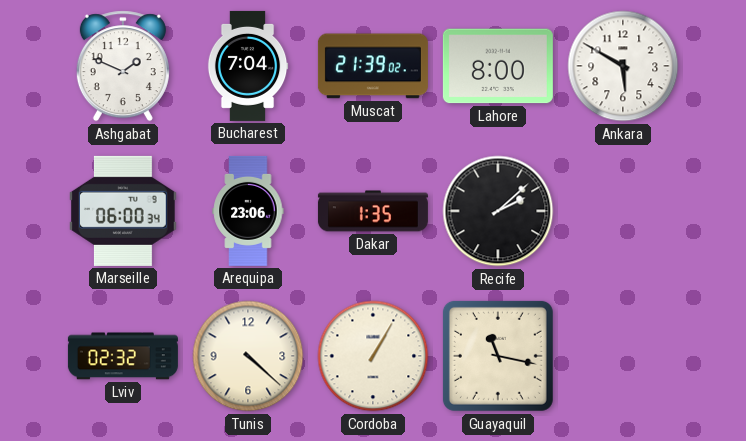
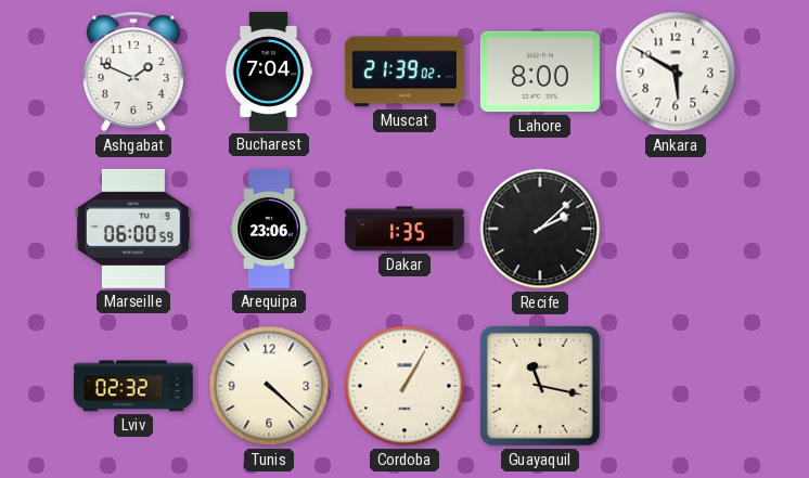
Marseille: 06:00:34 -> 06:00:59 (133, 229)
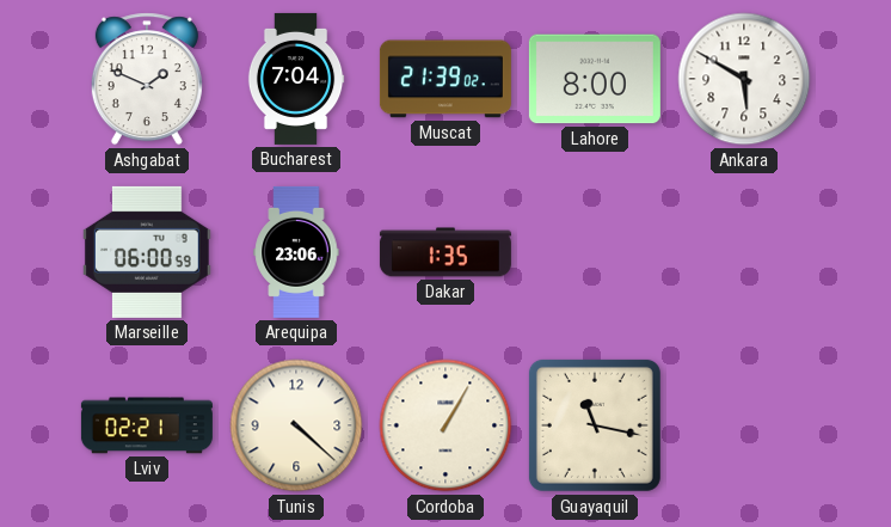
Recife: 2:08 -> none (540, 229)
Lviv: 02:32 -> 02:21 (147, 425)
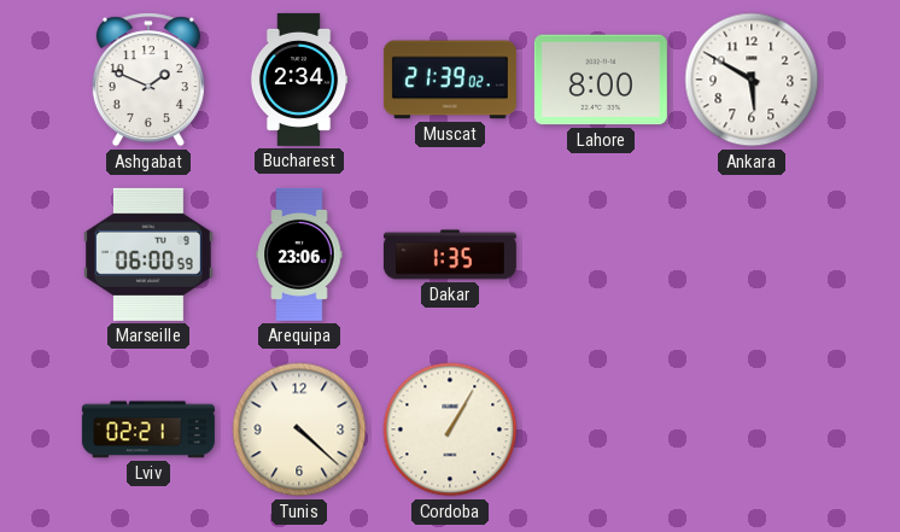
Bucharest: 7:04 -> 2:34 (299, 80)
Guayaquil: 11:17 -> none (595, 425)
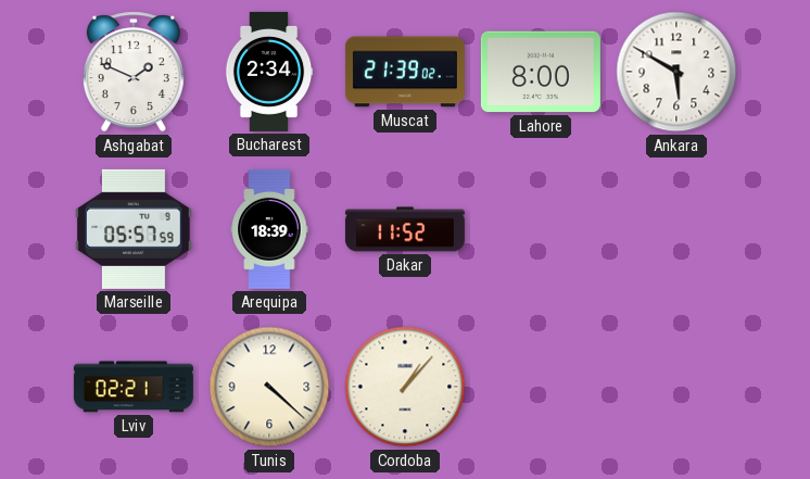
Marseille: 06:00 -> 05:57 (134, 229)
Arequipa: 23:06 -> 18:39 (269, 229)
Dakar: 1:35 -> 11:52 (405, 229)
Cordoba: 1:05 -> 1:07 (405, 387)
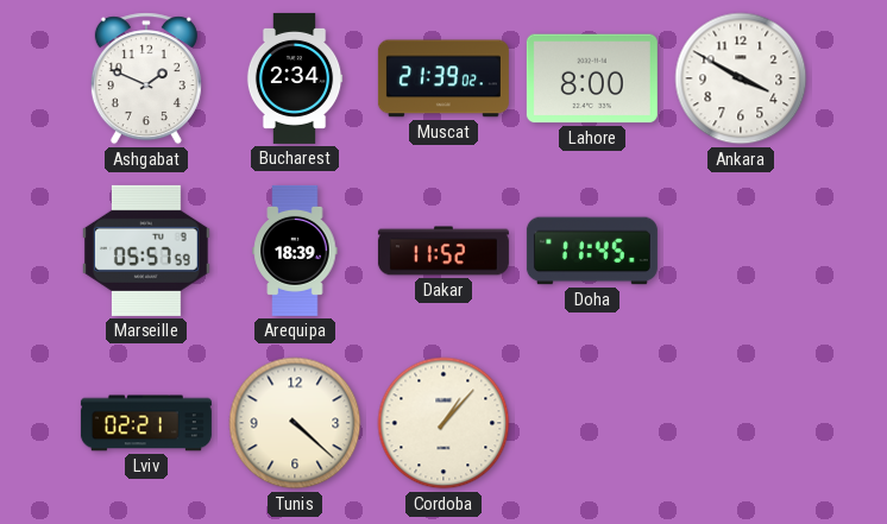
Ankara: 5:50 -> 3:50 (741, 78)
Doha: none -> 11:45 (592, 251)
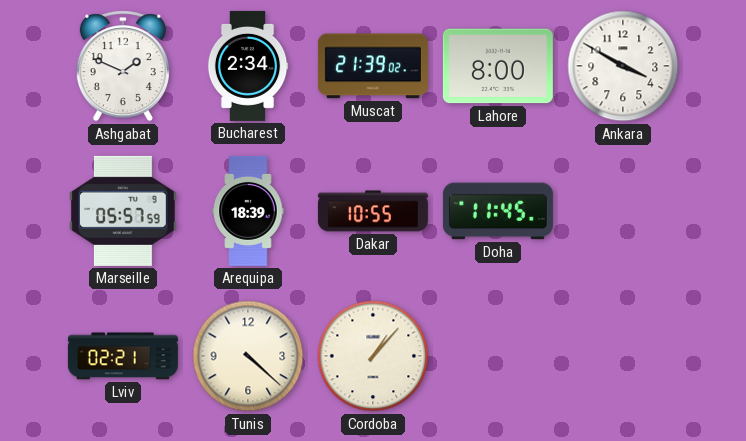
Dakar: 11:52 -> 10:55 (373, 211)
